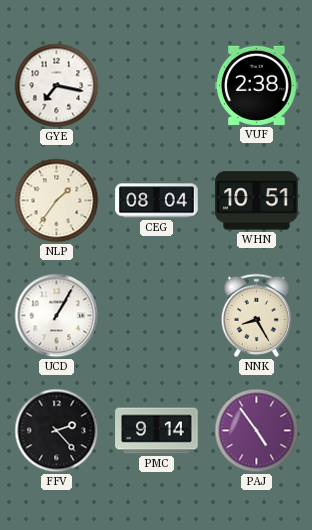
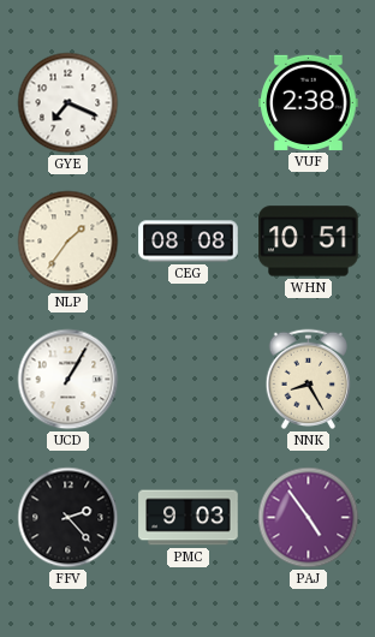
GYE: 7:17 -> 7:19 (69, 103)
CEG: 08:04 -> 08:08 (189, 242)
PMC: 9:14 -> 9:03 (189, 518)
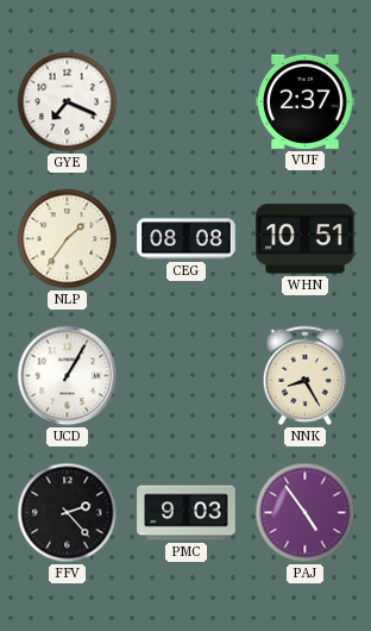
VUF: 2:38 -> 2:37 (306, 101)
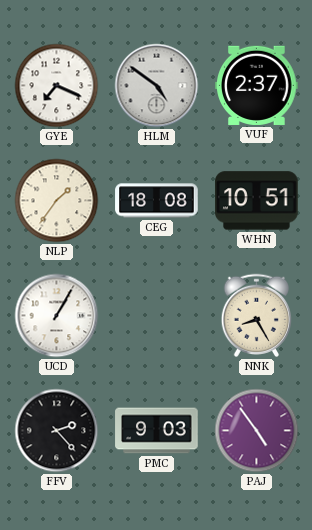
HLM: none -> 4:51 (157, 86)
CEG: 08:08 -> 18:08 (157, 201)
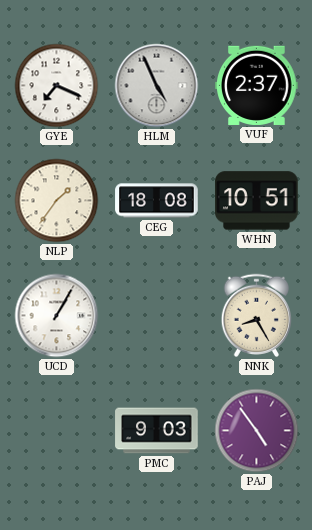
HLM: 4:51 -> 4:56 (157, 86)
FFV: 2:23 -> none (57, 431)
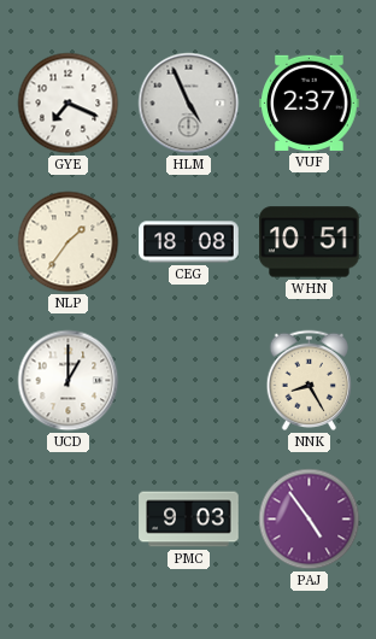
UCD: 1:05 -> 1:00 (69, 381)
